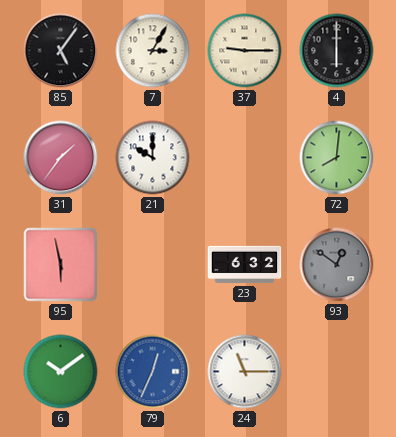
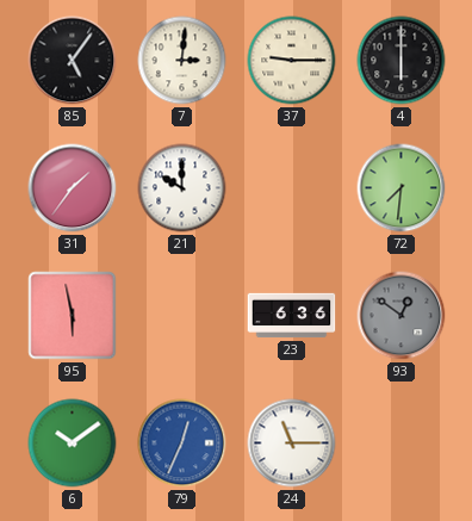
7: 3:05 -> 3:01 (182, 61)
72: 8:01 -> 7:31 (402, 188)
23: 6:32 -> 6:36 (292, 316)
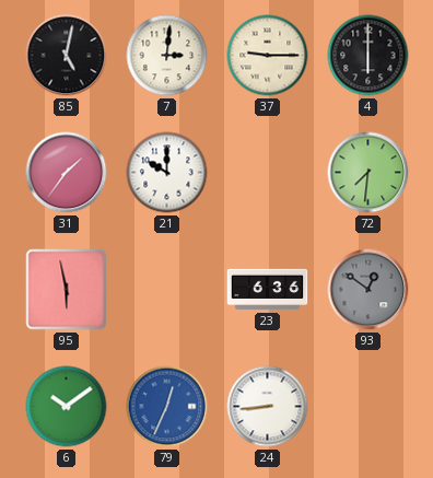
85: 5:06 -> 5:02 (67, 56)
24: 11:15 -> 8:44 (268, 407)
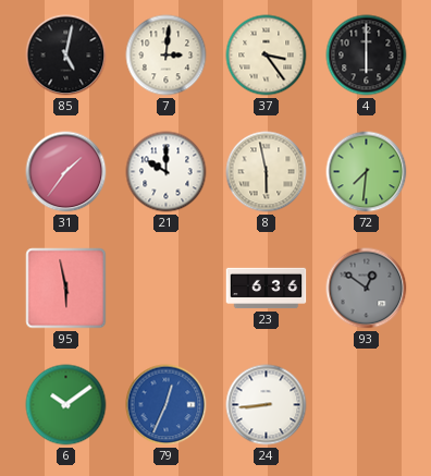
37: 9:15 -> 3:24 (267, 56)
8: none -> 5:58 (267, 172)
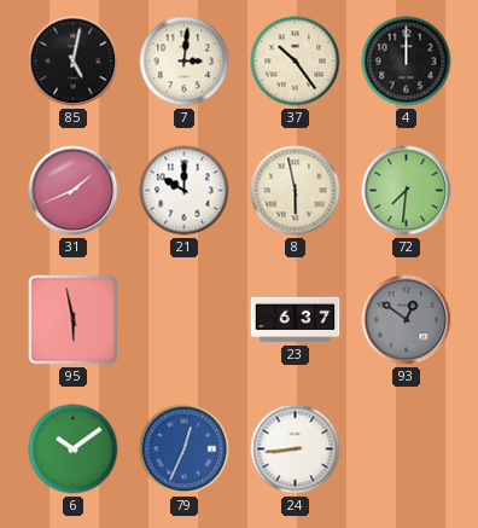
37: 3:24 -> 10:24 (296, 62)
4: 6:00 -> 12:00 (407, 62)
31: 1:36 -> 1:41 (74, 191)
23: 6:36 -> 6:37 (296, 320)
